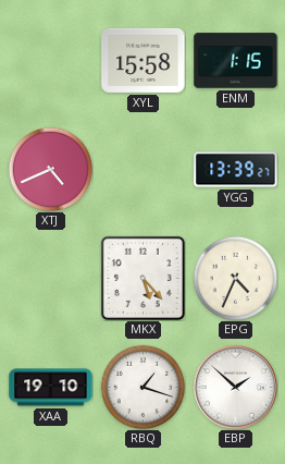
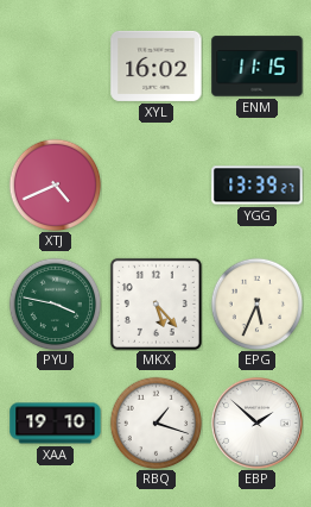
XYL: 15:58 -> 16:02 (157, 65)
ENM: 1:15 -> 11:15 (258, 67)
PYU: none -> 3:47 (55, 303)
EPG: 4:34 -> 5:34 (256, 303)
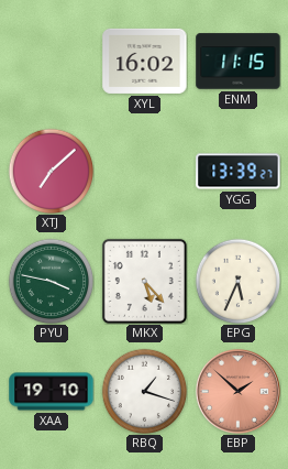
XTJ: 4:41 -> 7:08 (51, 171)
EBP dial: white -> salmon (237, 391)
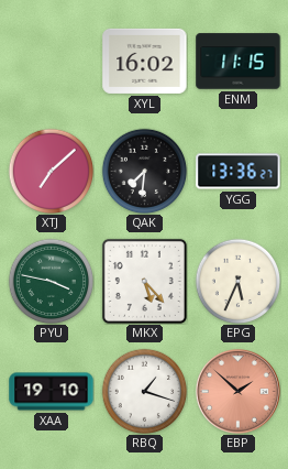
QAK: none -> 7:31 (144, 171)
YGG: 13:39 -> 13:36 (239, 172)
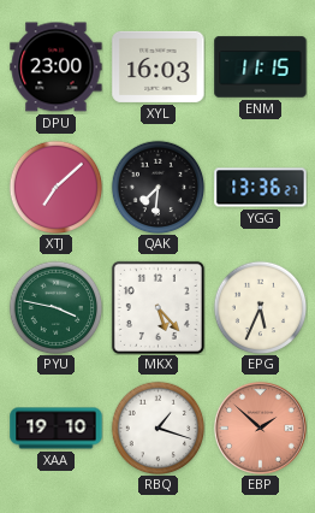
DPU: none -> 23:00 (57, 67)
XYL: 16:02 -> 16:03 (159, 66)
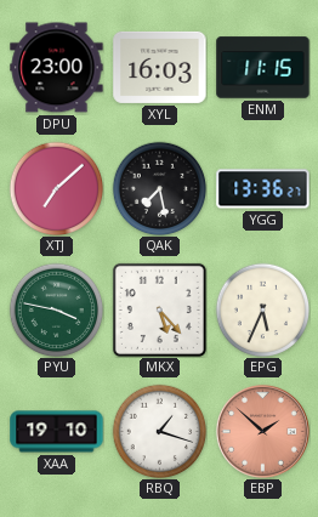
QAK: 7:31 -> 7:28 (159, 188)
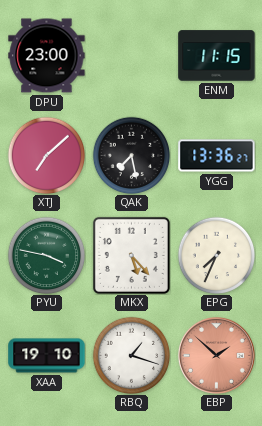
XYL: 16:03 -> none (160, 67)
EPG: 5:34 -> 7:34 (216, 255)
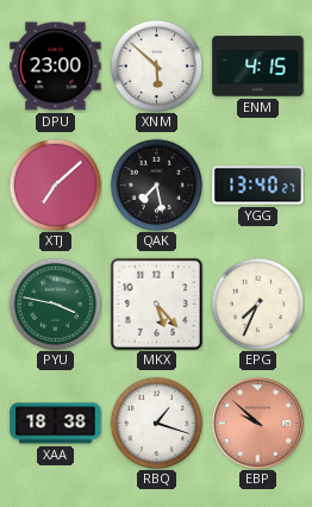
XNM: none -> 5:52 (156, 65)
ENM: 11:15 -> 4:15 (258, 67)
YGG: 13:36 -> 13:40 (258, 186)
XAA: 19:10 -> 18:38 (56, 424)
EBP: 1:52 -> 9:52 (257, 422)
